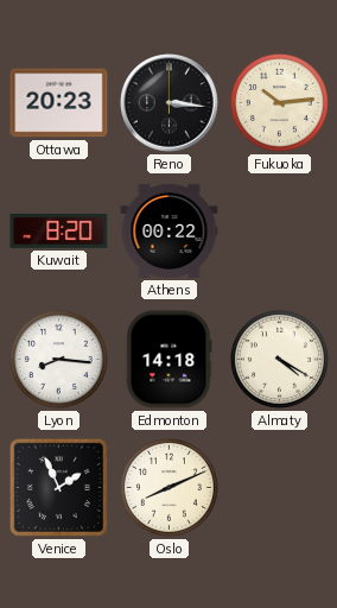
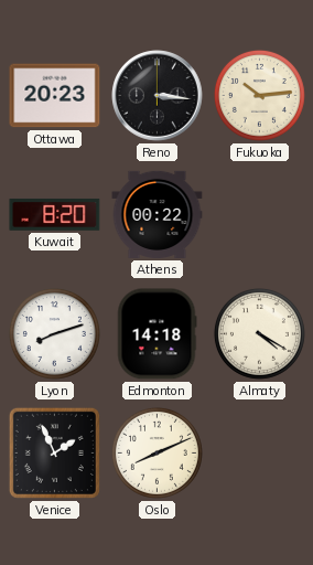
Lyon: 8:16 -> 8:12 (54, 333)
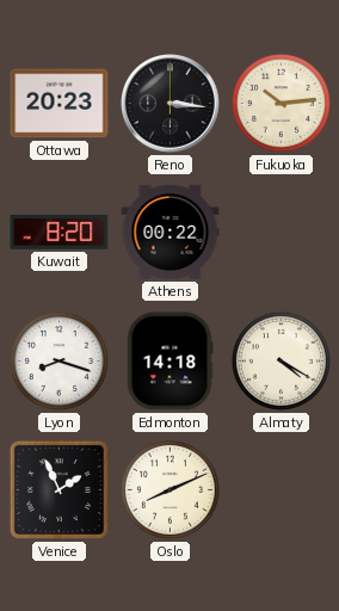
Lyon: 8:12 -> 8:18 (58, 360)
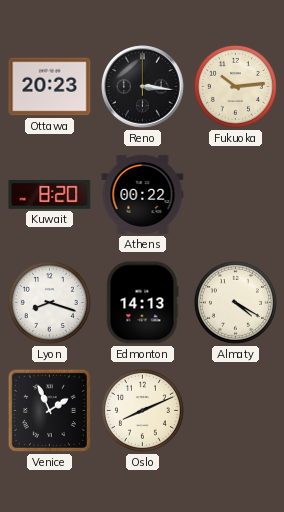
Edmonton: 14:18 -> 14:13 (142, 303)
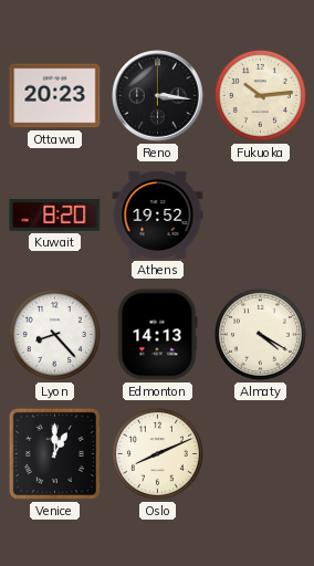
Athens: 00:22 -> 19:52 (158, 214)
Lyon: 8:18 -> 8:23 (54, 334)
Venice: 1:56 -> 1:00 (54, 453)
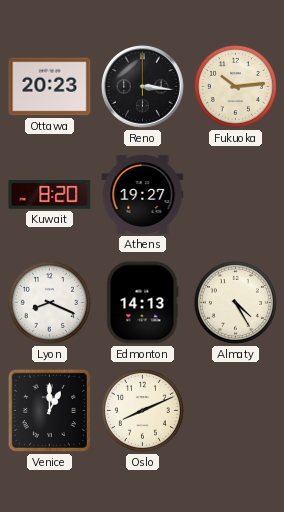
Athens: 19:52 -> 19:27 (143, 194)
Lyon: 8:23 -> 8:19 (49, 302)
Almaty: 4:20 -> 4:25 (235, 302)
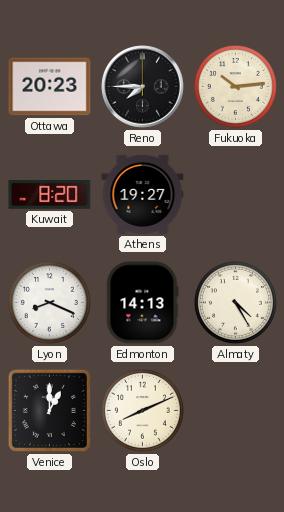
Reno: 3:16 -> 7:45 (143, 87)
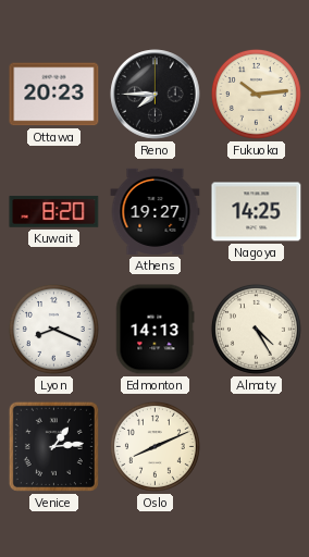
Nagoya: none -> 14:25 (257, 212)
Venice: 1:00 -> 1:14 (53, 446)
